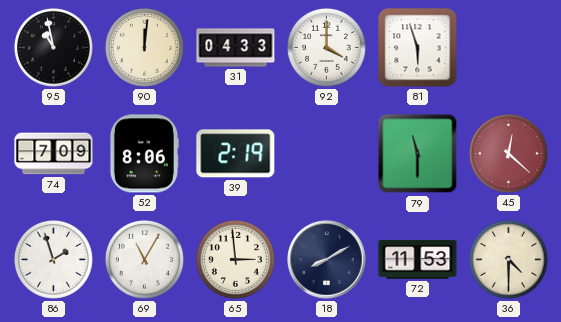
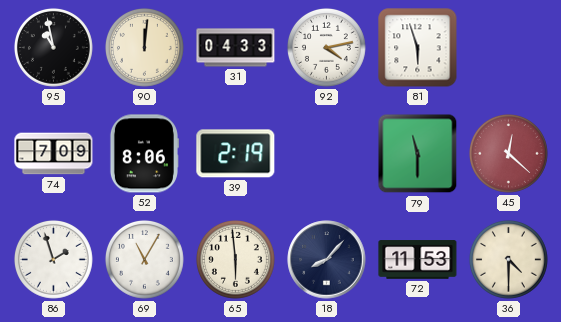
92: 4:00 -> 4:13 (326, 47)
65: 2:59 -> 5:59 (235, 259)
18: 8:10 -> 8:07 (327, 260)
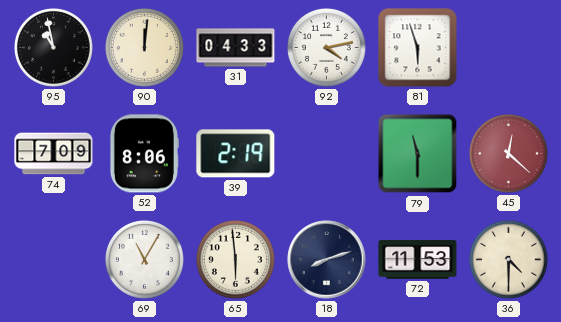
86: 1:57 -> none (53, 259)
18: 8:07 -> 8:12 (327, 260)
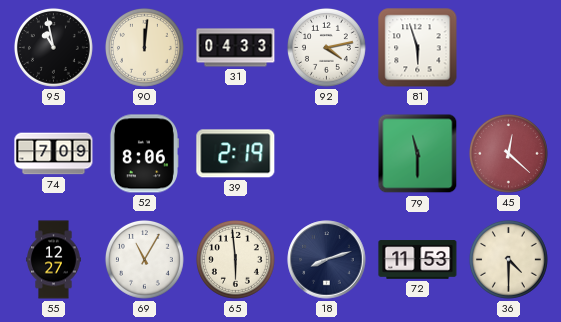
55: none -> 12:27 (54, 260)
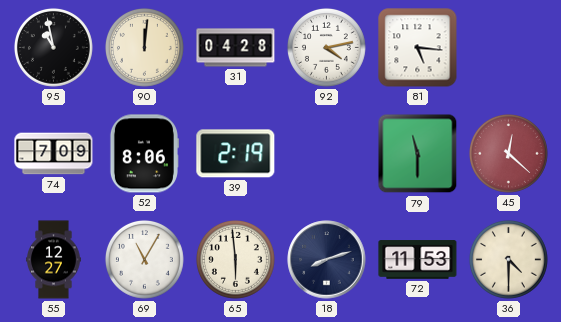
31: 04:33 -> 04:28 (236, 48)
81: 5:57 -> 5:16 (418, 48)
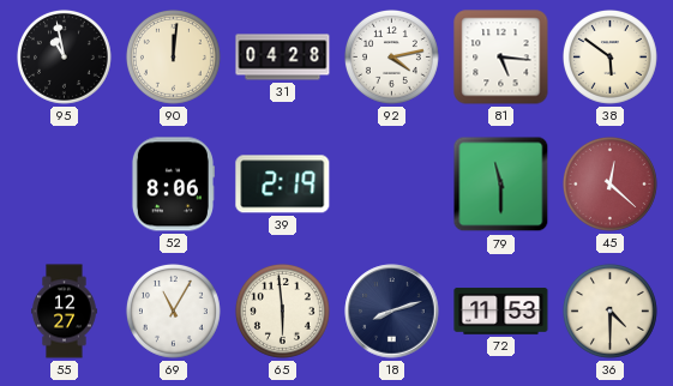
38: none -> 5:51 (609, 56)
74: 7:09 -> none (54, 154)
